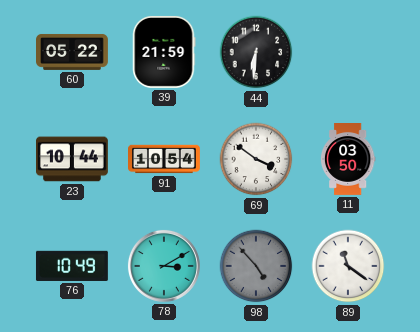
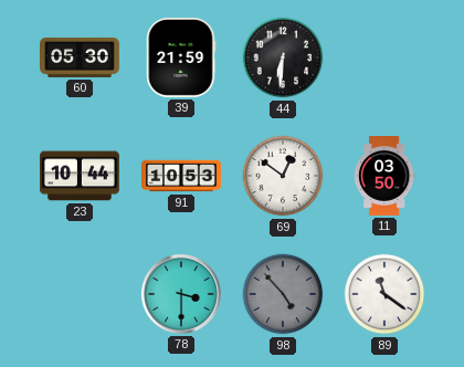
60: 05:22 -> 05:30 (81, 57)
91: 10:54 -> 10:53 (182, 176)
69: 3:51 -> 12:51 (283, 176)
76: 10:49 -> none (72, 266)
78: 3:10 -> 3:30 (181, 294)
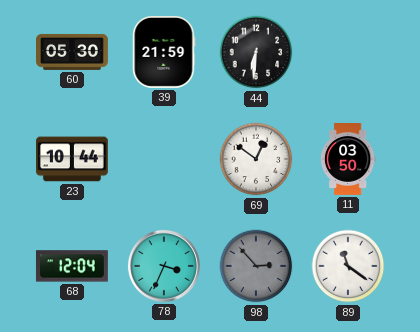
91: 10:53 -> none (182, 176)
68: none -> 12:04 (72, 266)
78: 3:30 -> 3:34 (164, 266)
98: 4:53 -> 2:53 (256, 266)
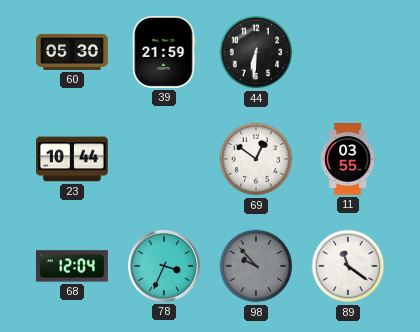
11: 03:50 -> 03:55 (348, 160)
98: 2:53 -> 9:53 (256, 266)
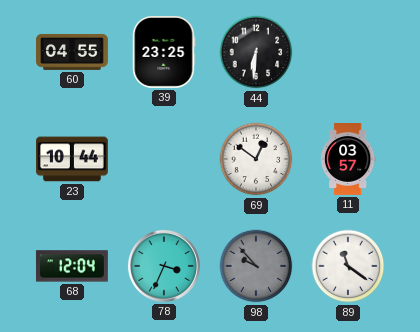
60: 05:30 -> 04:55 (73, 52)
39: 21:59 -> 23:25 (164, 52)
11: 03:55 -> 03:57 (348, 160)
